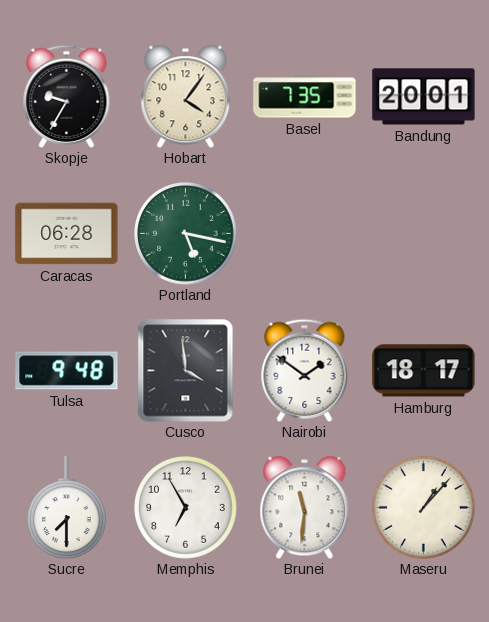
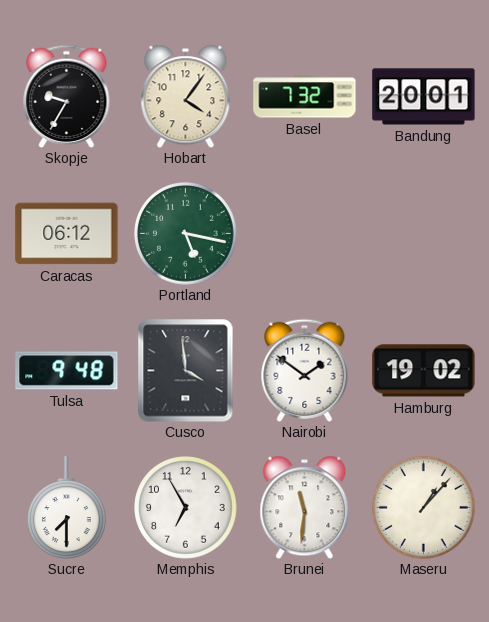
Basel: 7:35 -> 7:32 (305, 97)
Caracas: 06:28 -> 06:12 (67, 234)
Hamburg: 18:17 -> 19:02 (424, 371)
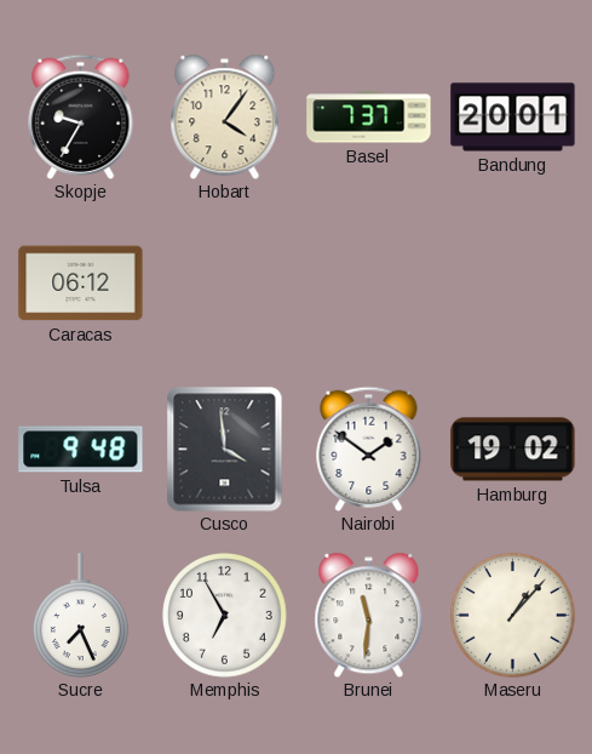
Basel: 7:32 -> 7:37 (369, 118)
Portland: 5:17 -> none (186, 234)
Sucre: 7:30 -> 7:26 (81, 616)
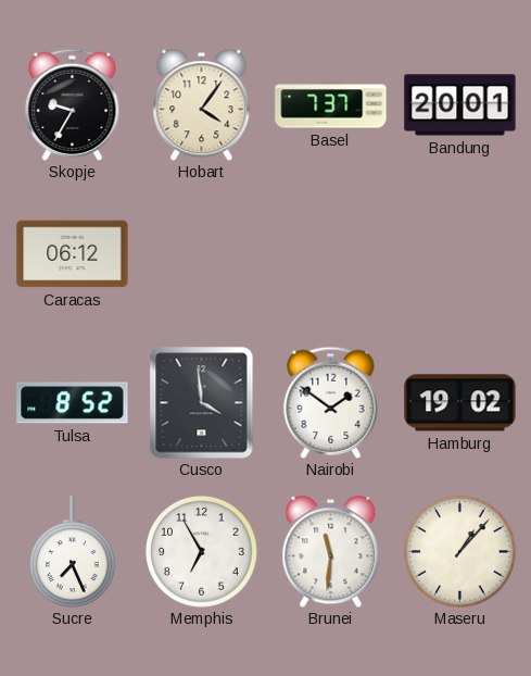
Tulsa: 9:48 -> 8:52 (73, 403)
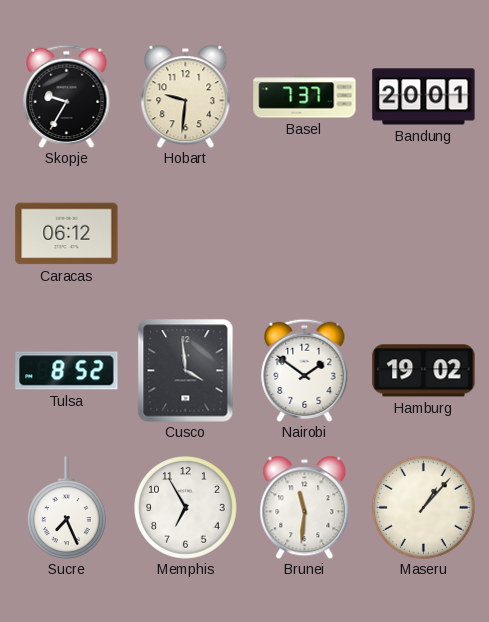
Hobart: 4:06 -> 9:31 (186, 96)
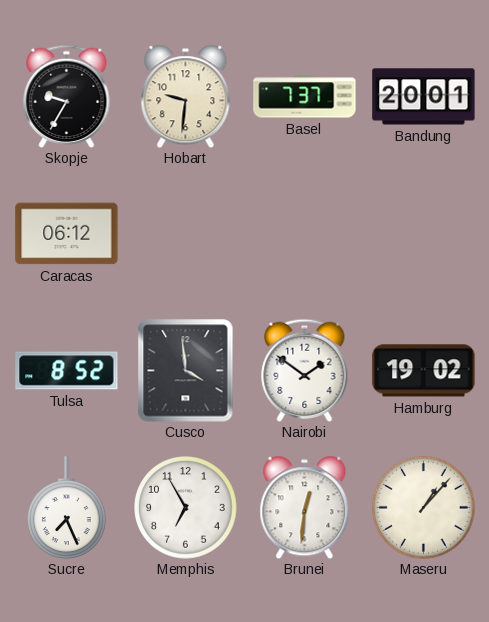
Brunei: 11:31 -> 12:31 (305, 507)
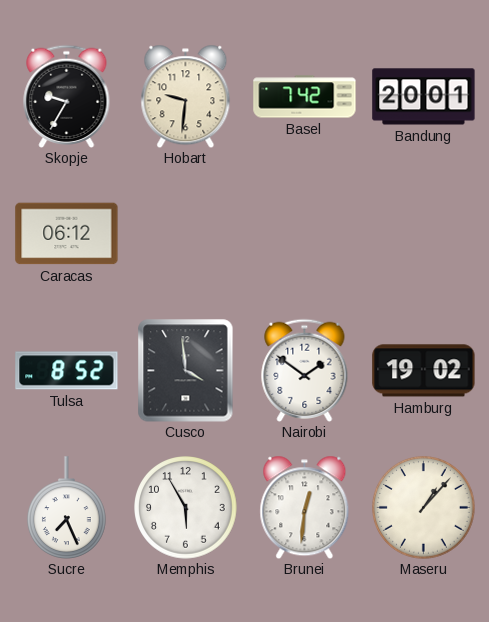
Basel: 7:37 -> 7:42 (305, 97)
Memphis: 6:55 -> 5:55 (186, 508)
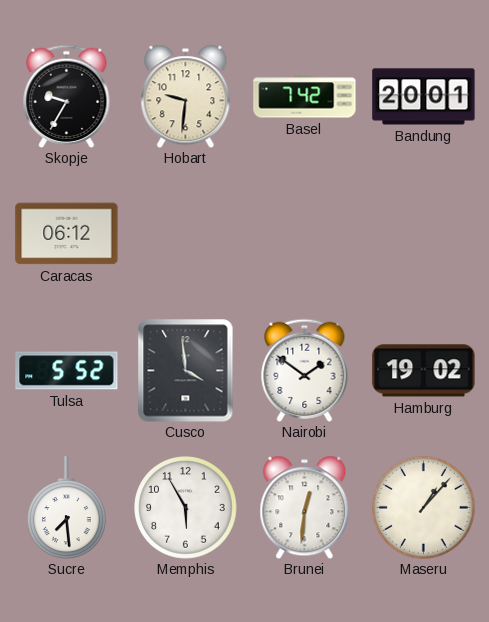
Tulsa: 8:52 -> 5:52 (67, 371)
Sucre: 7:26 -> 7:29 (67, 508)
